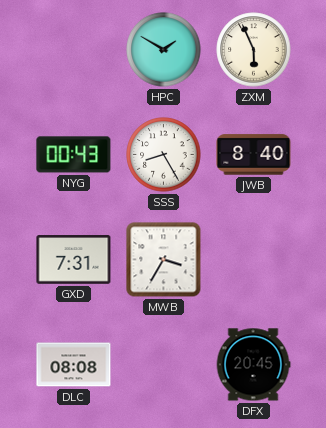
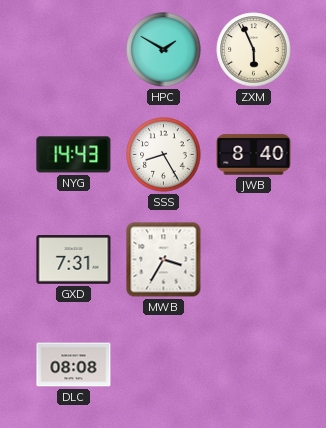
NYG: 00:43 -> 14:43 (74, 155)
DFX: 20:45 -> none (253, 365)
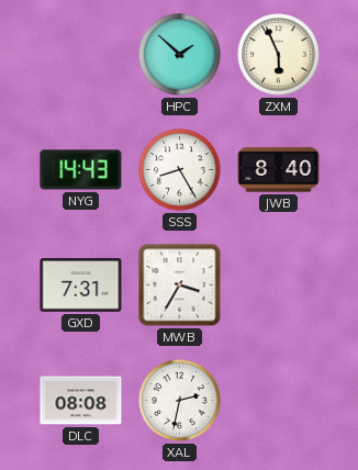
HPC: 1:50 -> 1:52 (180, 55)
XAL: none -> 2:32 (180, 401)
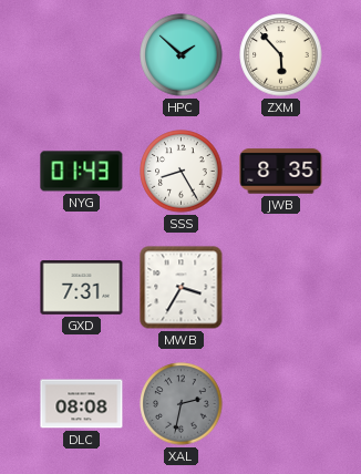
ZXM: 5:56 -> 5:53 (281, 55)
NYG: 14:43 -> 01:43 (82, 172)
JWB: 8:40 -> 8:35 (281, 172)
XAL dial: white -> grey (182, 404)
